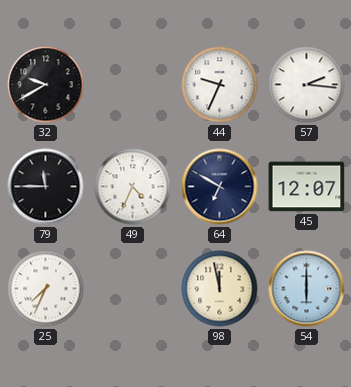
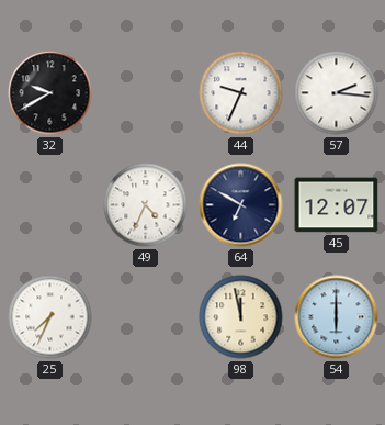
79: 11:45 -> none (46, 187)
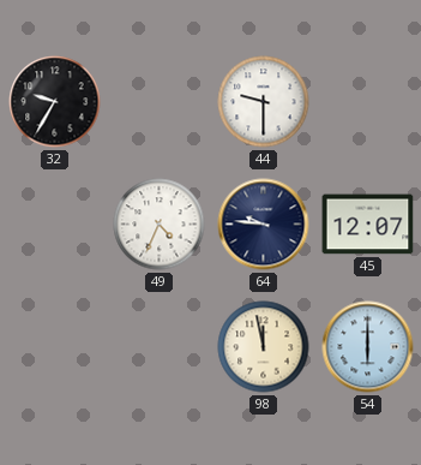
32: 9:40 -> 9:35 (55, 102)
44: 9:34 -> 9:30 (264, 102)
57: 2:16 -> none (337, 93)
64: 6:50 -> 9:46 (264, 225)
25: 7:34 -> none (50, 317)
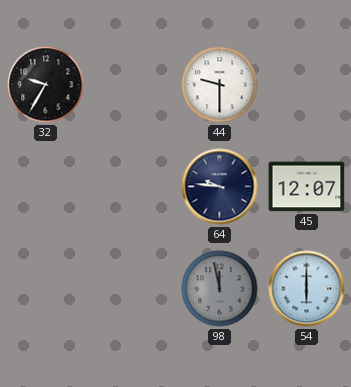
49: 4:34 -> none (160, 225)
98 dial: cream -> grey (220, 289)
